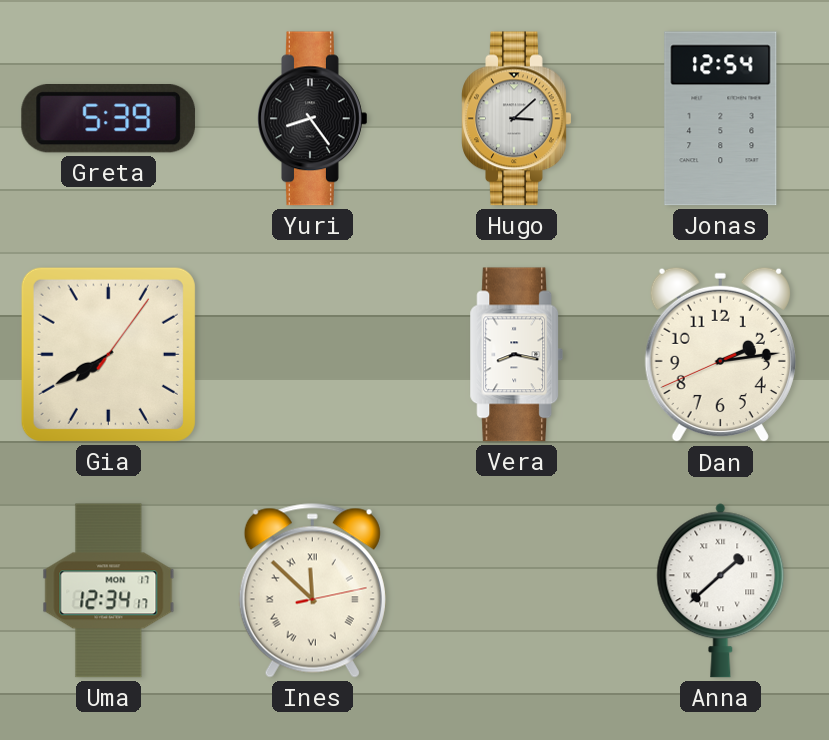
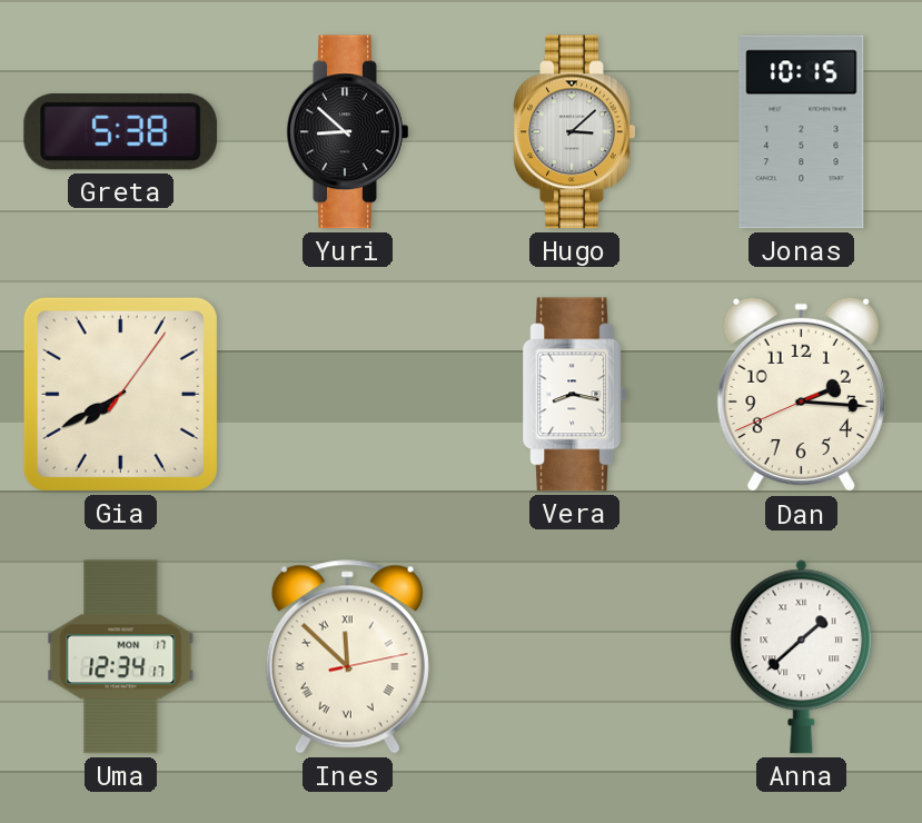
Greta: 5:39 -> 5:38 (121, 132)
Yuri: 8:24 -> 8:52 (348, 132)
Jonas: 12:54 -> 10:15 (802, 132)
Dan: 2:13 -> 2:15 (801, 395)
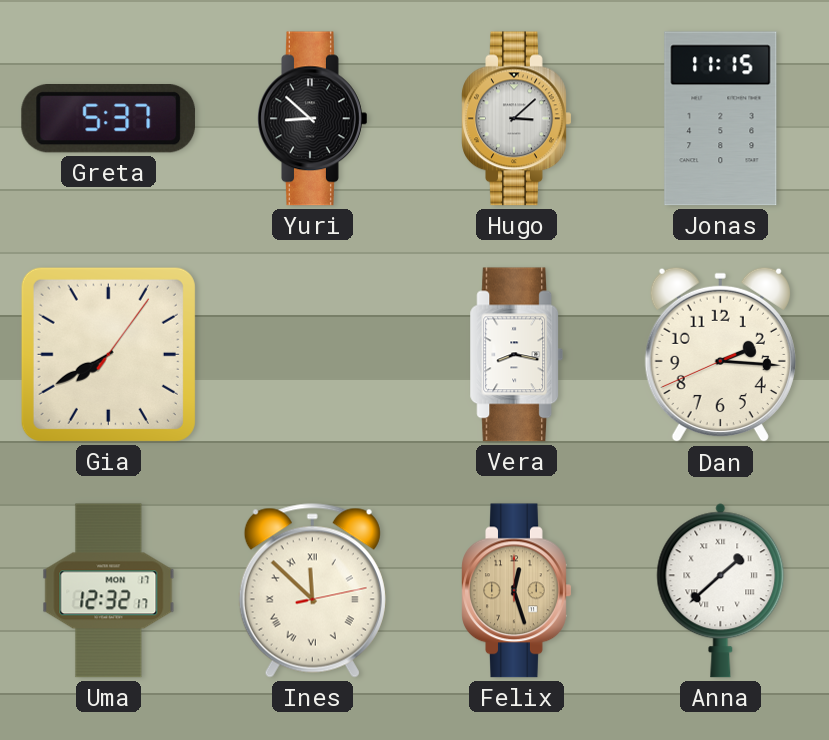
Greta: 5:38 -> 5:37 (109, 119)
Jonas: 10:15 -> 11:15 (721, 119)
Uma: 12:34 -> 12:32 (109, 591)
Felix: none -> 12:27 (517, 591)
